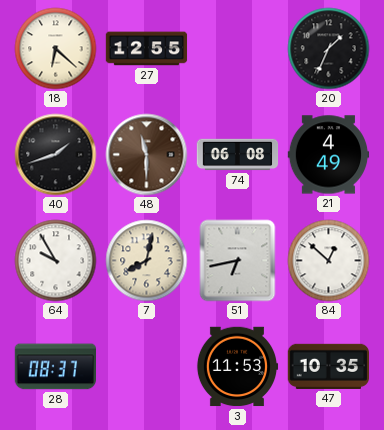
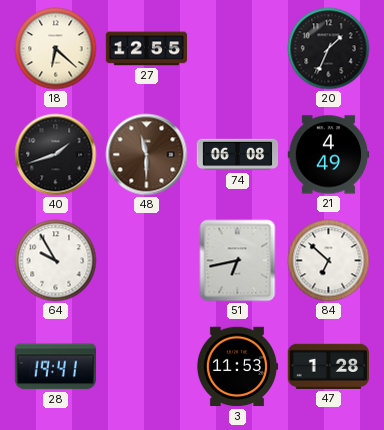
7: 8:02 -> none (147, 261)
84: 12:52 -> 6:52 (329, 261)
28: 08:37 -> 19:41 (55, 367)
47: 10:35 -> 1:28 (328, 366)
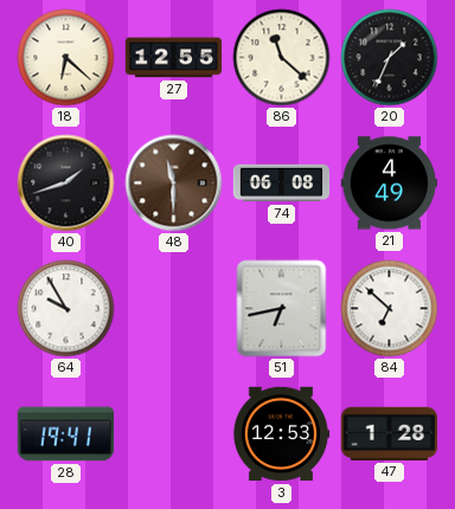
86: none -> 11:22 (282, 58)
3: 11:53 -> 12:53 (281, 434)
